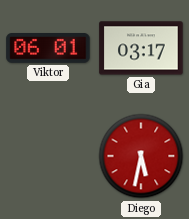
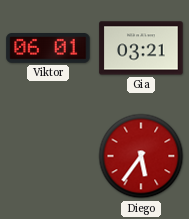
Gia: 03:17 -> 03:21 (141, 48)
Diego: 5:32 -> 5:36 (141, 156)
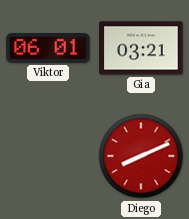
Diego: 5:36 -> 8:11 (141, 156)
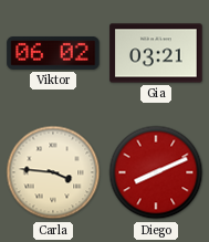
Viktor: 06:01 -> 06:02 (53, 54)
Carla: none -> 3:46 (53, 172)
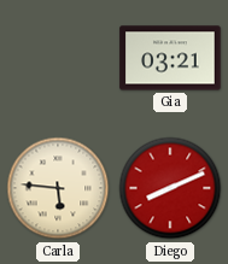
Viktor: 06:02 -> none (53, 54)
Carla: 3:46 -> 5:46 (58, 188)
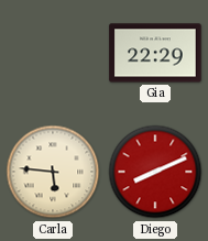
Gia: 03:21 -> 22:29 (155, 53)
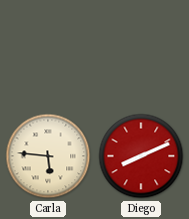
Gia: 22:29 -> none (155, 53)
